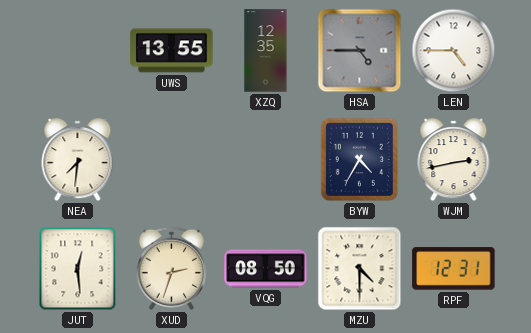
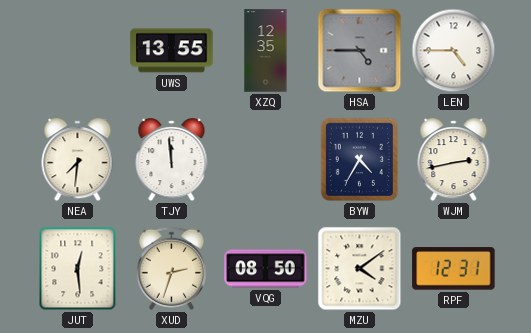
TJY: none -> 11:59 (172, 160)
MZU: 4:30 -> 4:09 (360, 269)
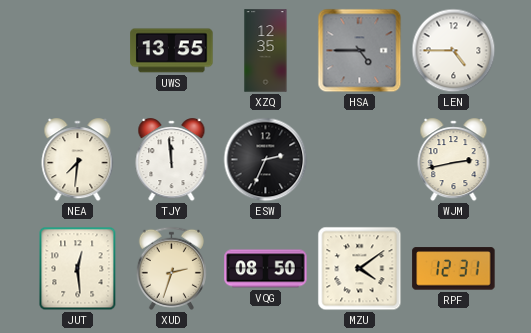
ESW: none -> 2:34 (266, 160)
BYW: 4:35 -> none (359, 159)
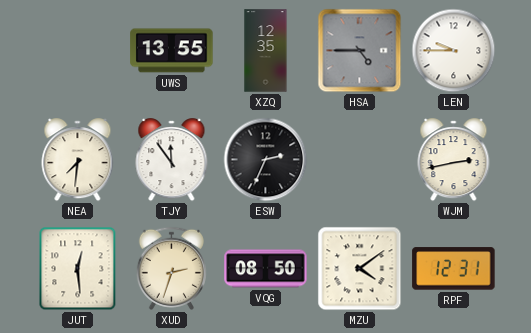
LEN: 4:45 -> 9:45 (454, 51)
TJY: 11:59 -> 11:54 (172, 160)
